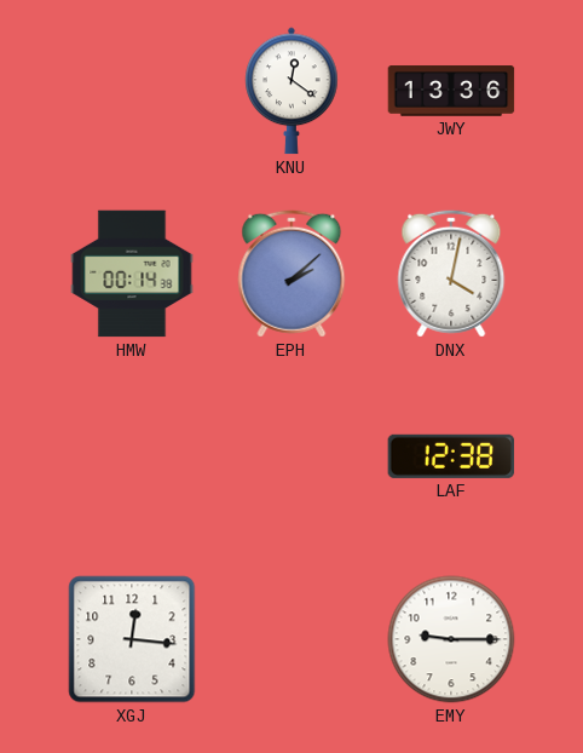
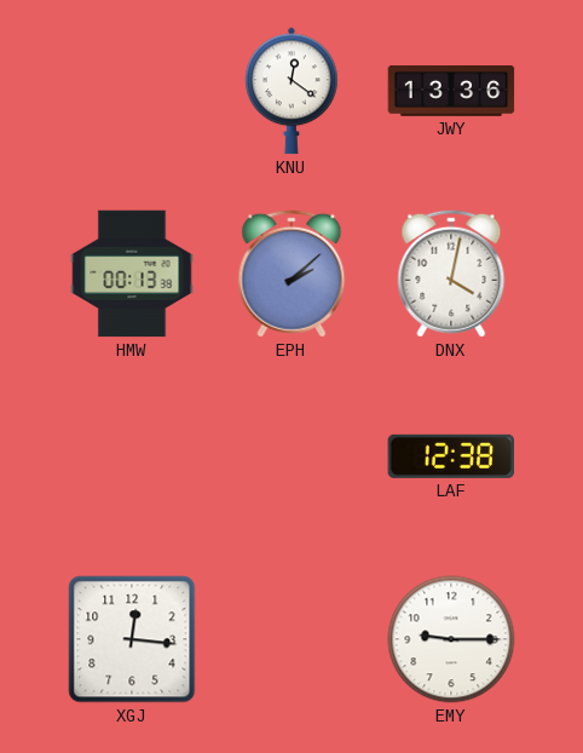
HMW: 00:14 -> 00:13 (132, 274)
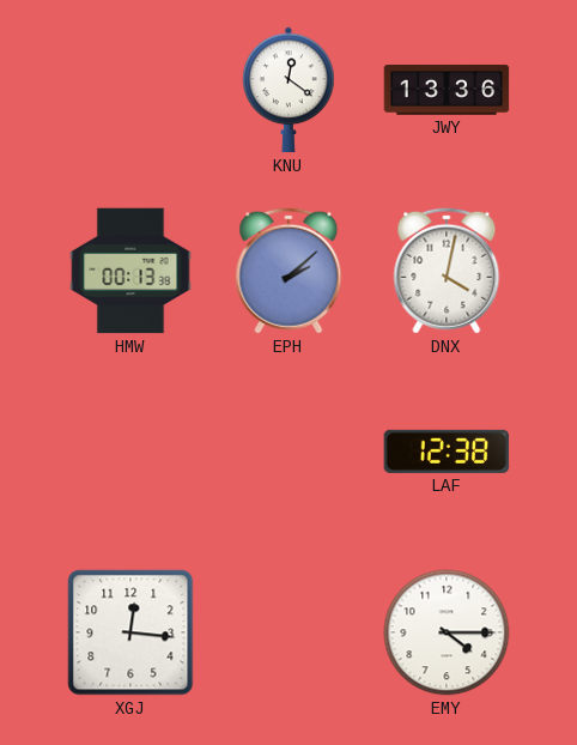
EMY: 9:15 -> 4:15 (447, 632)
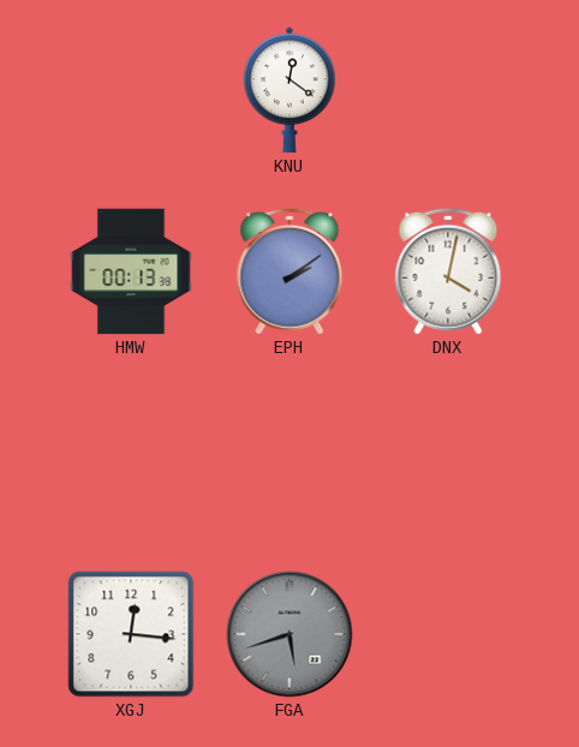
JWY: 13:36 -> none (447, 90)
EPH: 2:08 -> 2:09 (289, 271)
LAF: 12:38 -> none (447, 452)
FGA: none -> 5:42 (289, 634)
EMY: 4:15 -> none (447, 632)
